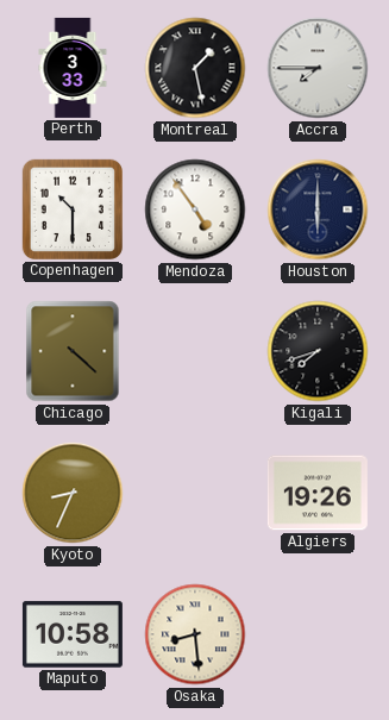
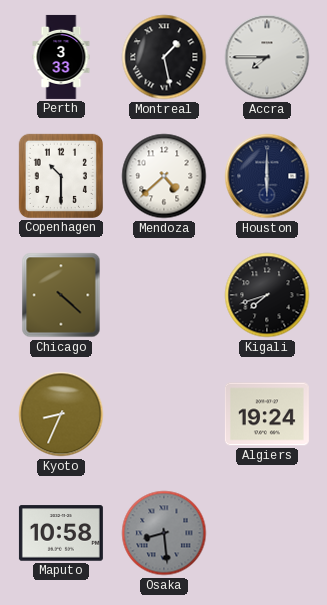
Mendoza: 4:54 -> 4:38 (164, 176)
Algiers: 19:26 -> 19:24 (267, 414)
Osaka dial: cream -> grey (164, 533)
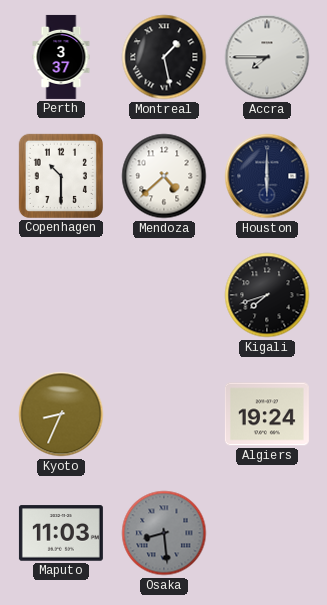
Perth: 3:33 -> 3:37 (61, 57)
Chicago: 4:22 -> none (61, 295)
Maputo: 10:58 -> 11:03 (61, 533)
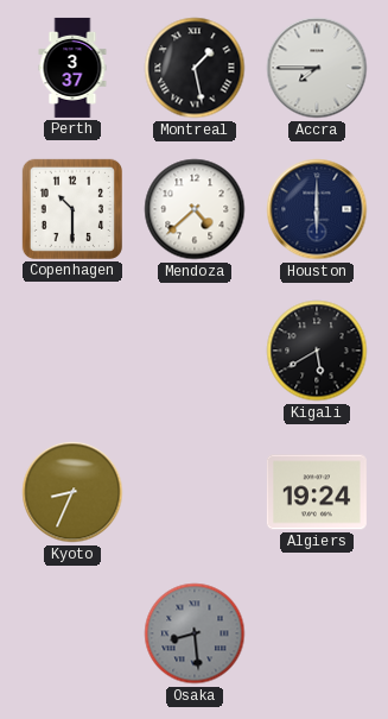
Kigali: 7:42 -> 5:40 (317, 351)
Maputo: 11:03 -> none (61, 533)
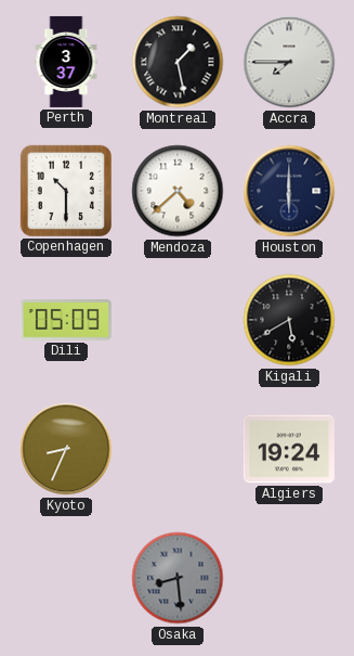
Dili: none -> 05:09 (66, 320)
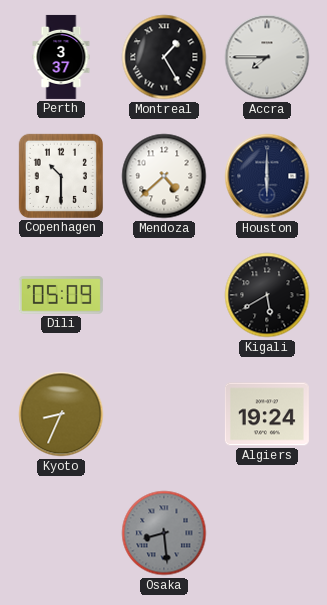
Montreal: 1:28 -> 1:25 (164, 57)
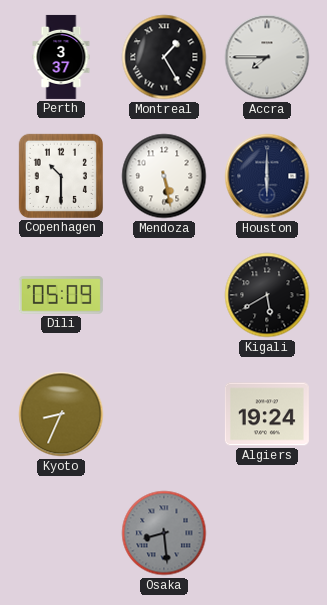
Mendoza: 4:38 -> 5:28 (164, 176)
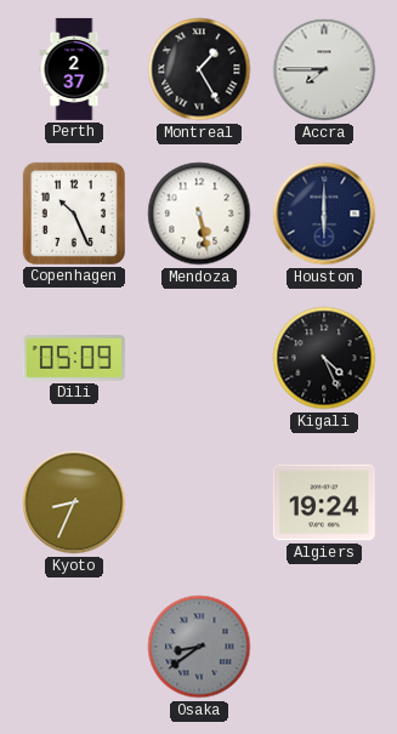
Perth: 3:37 -> 2:37 (74, 69)
Copenhagen: 10:30 -> 10:26 (74, 214)
Kigali: 5:40 -> 4:26 (324, 358)
Osaka: 8:29 -> 8:39 (199, 647)
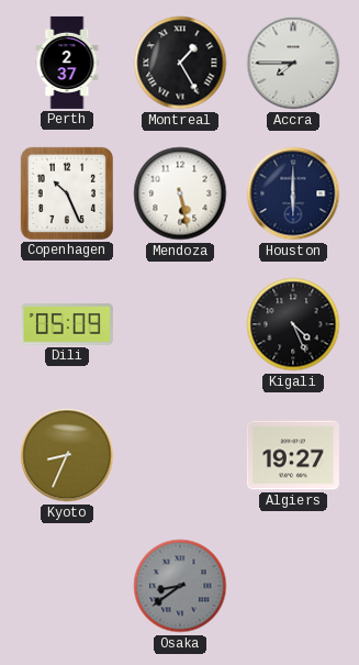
Algiers: 19:24 -> 19:27 (293, 455)
